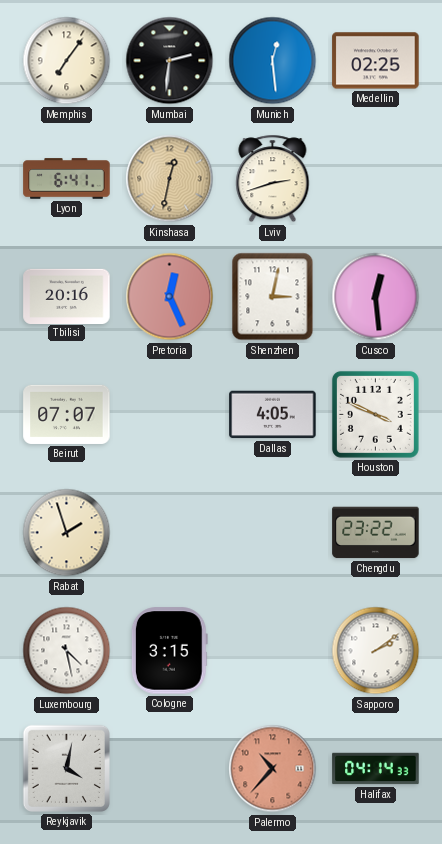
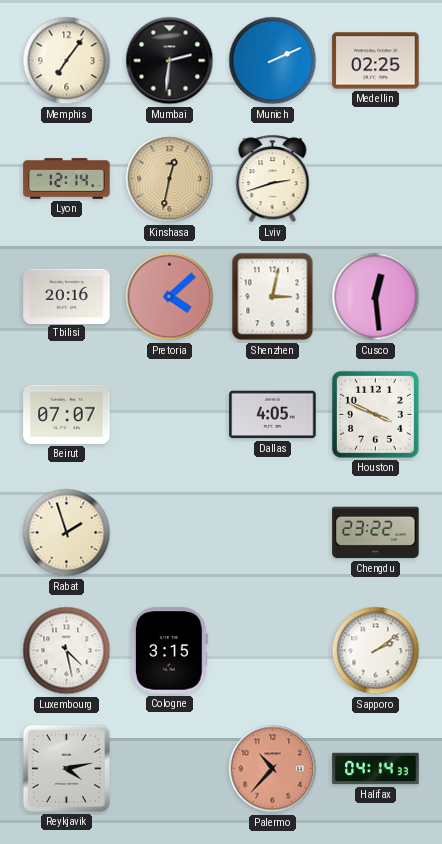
Munich: 12:29 -> 2:11 (273, 61)
Lyon: 6:41 -> 12:14 (67, 179)
Pretoria: 12:26 -> 4:08 (170, 297)
Reykjavik: 4:02 -> 4:13 (66, 768)
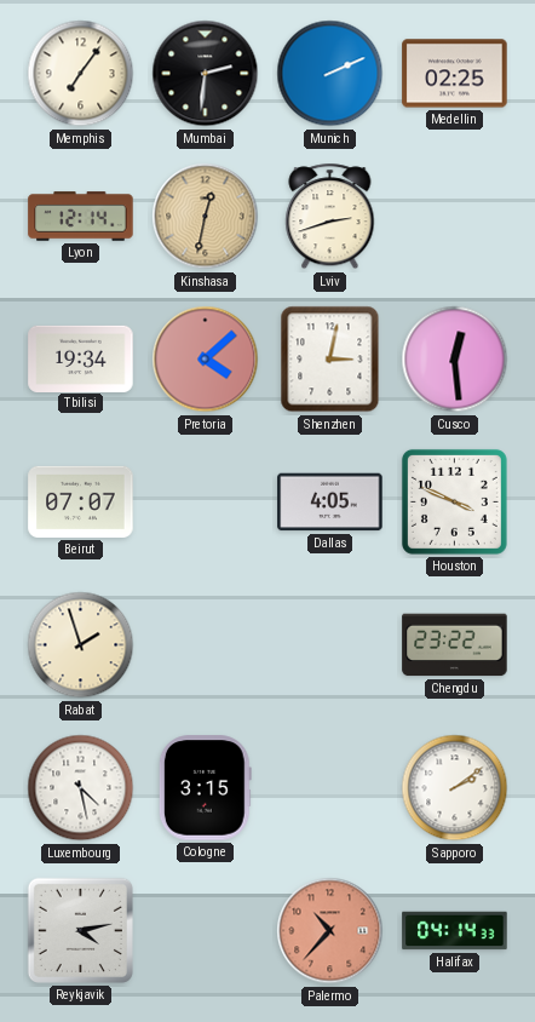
Tbilisi: 20:16 -> 19:34 (81, 358)
